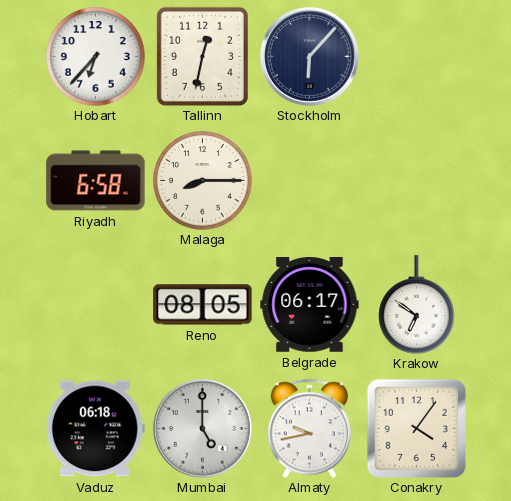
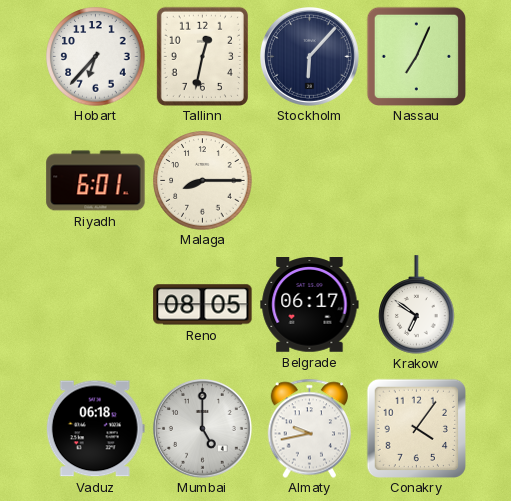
Nassau: none -> 7:04 (416, 56)
Riyadh: 6:58 -> 6:01 (96, 181)
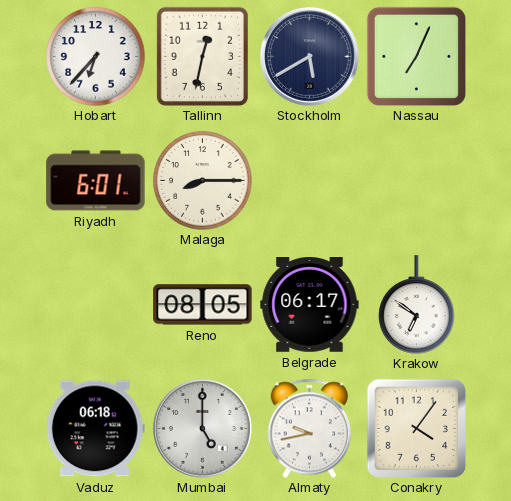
Stockholm: 6:07 -> 5:40 (309, 56)
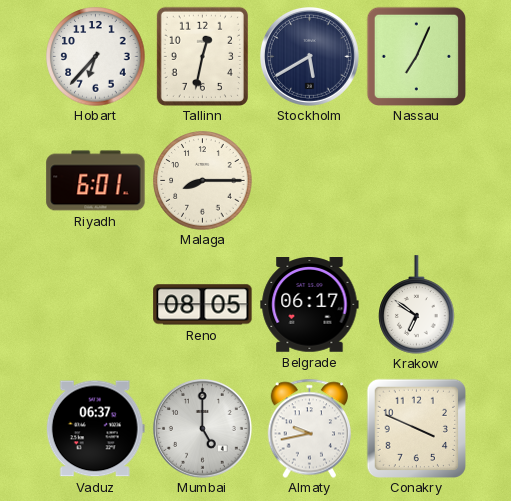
Vaduz: 06:18 -> 06:37 (95, 429)
Conakry: 4:06 -> 3:49 (416, 428)
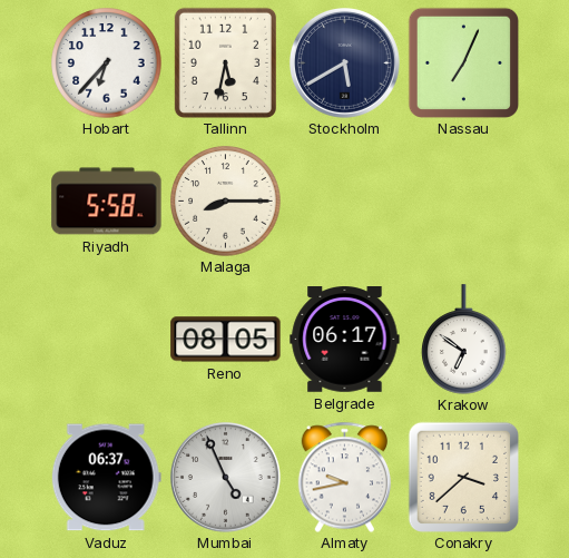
Tallinn: 12:32 -> 5:32 (225, 62)
Riyadh: 6:01 -> 5:58 (107, 202)
Mumbai: 5:00 -> 4:56 (225, 477)
Conakry: 3:49 -> 3:38 (463, 477)
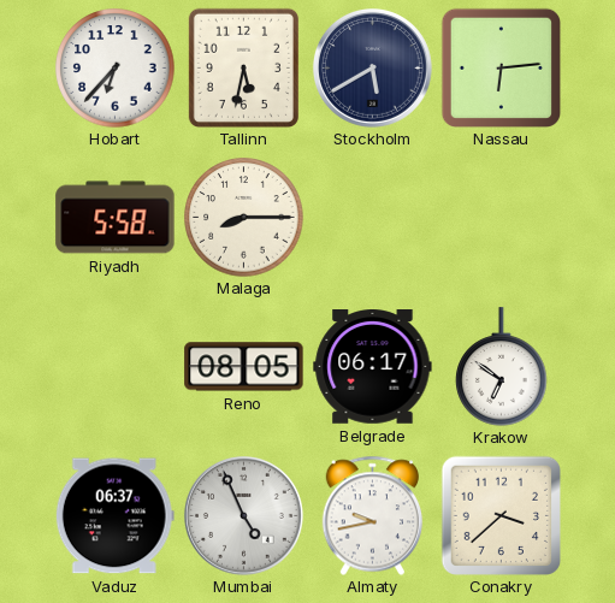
Nassau: 7:04 -> 6:14 (501, 67)
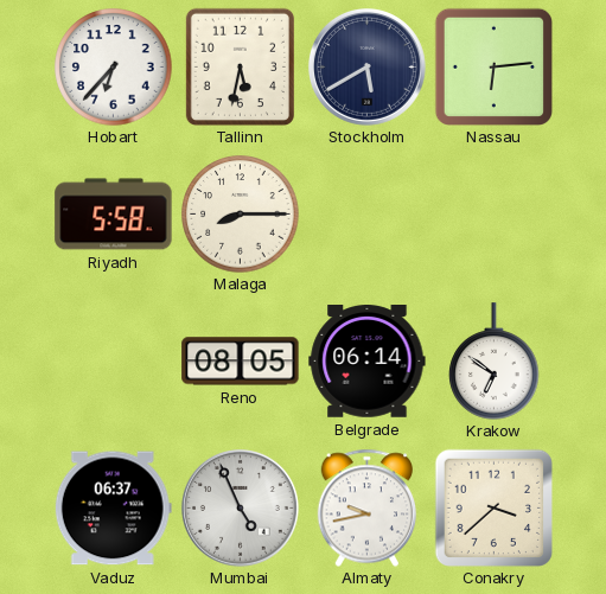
Belgrade: 06:17 -> 06:14 (368, 362)
